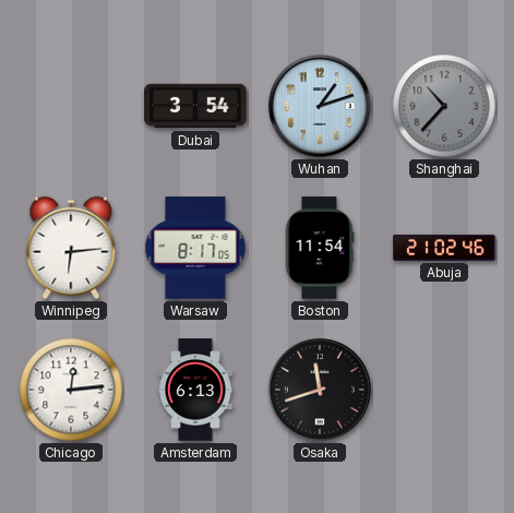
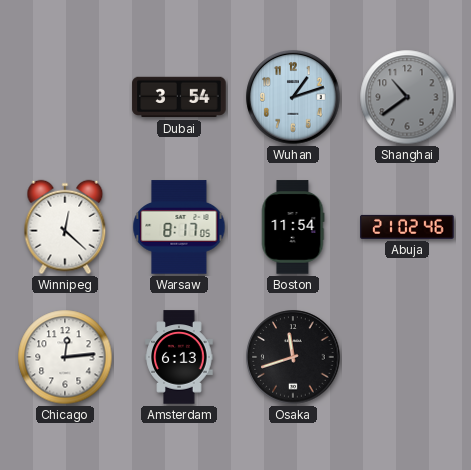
Shanghai: 10:37 -> 10:39 (407, 97)
Winnipeg: 6:14 -> 12:22 (65, 227)
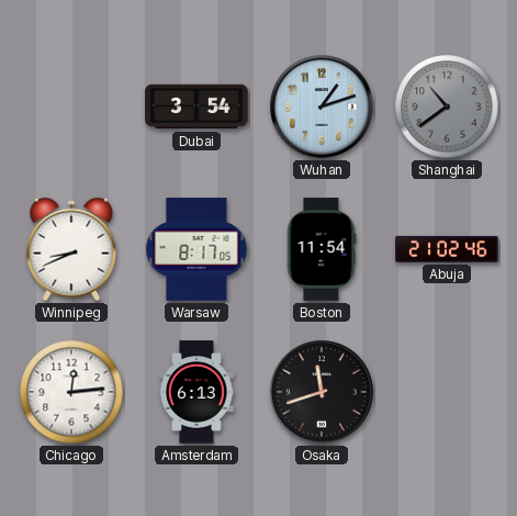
Winnipeg: 12:22 -> 8:41 (71, 249)
